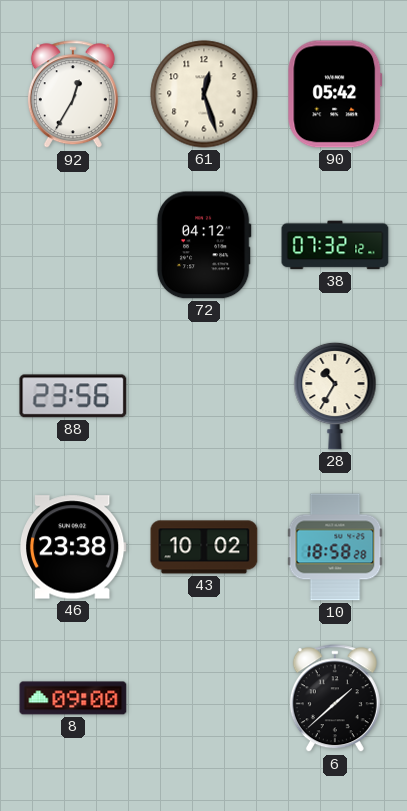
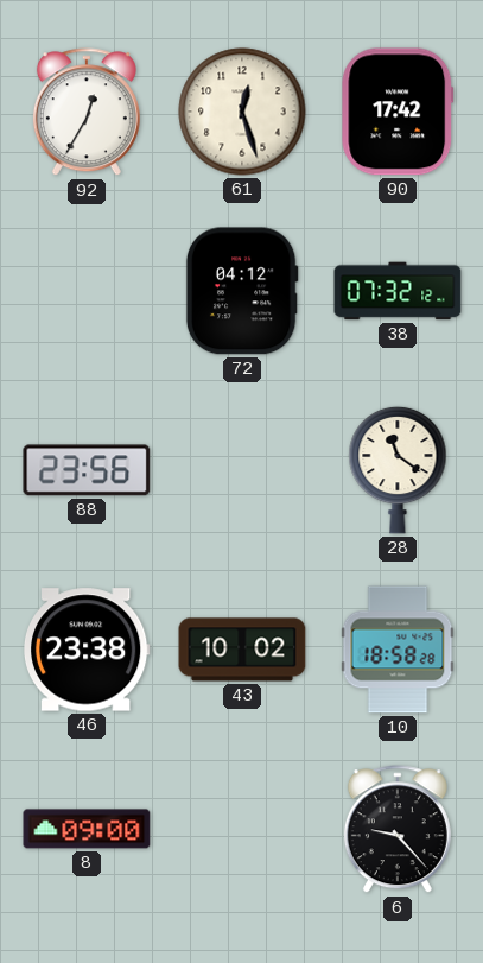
90: 05:42 -> 17:42 (398, 112)
28: 10:35 -> 11:21 (398, 470)
6: 1:38 -> 9:23 (398, 830)
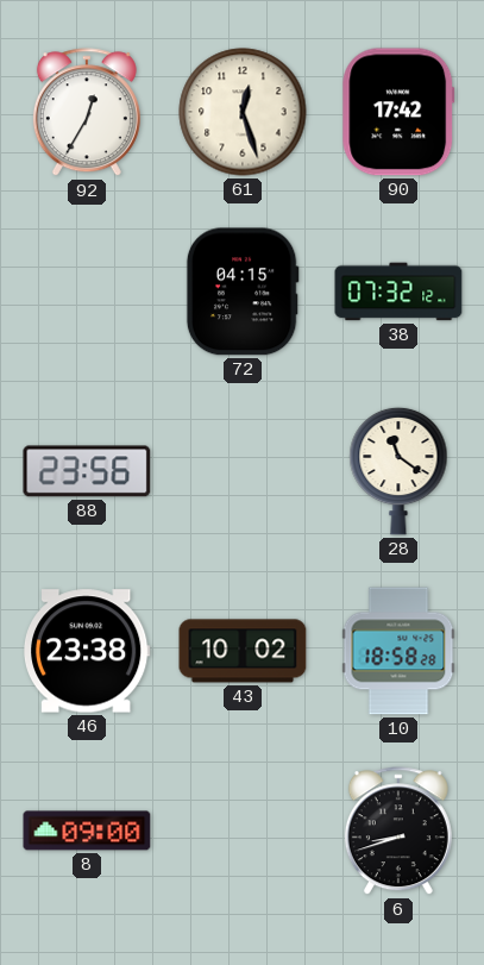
72: 04:12 -> 04:15 (243, 292)
6: 9:23 -> 8:42 (398, 832)
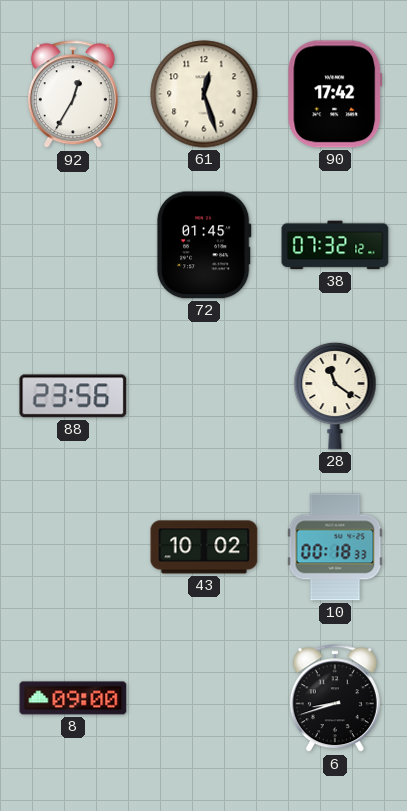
72: 04:15 -> 01:45 (204, 245)
46: 23:38 -> none (87, 651)
10: 18:58 -> 00:18 (335, 547)
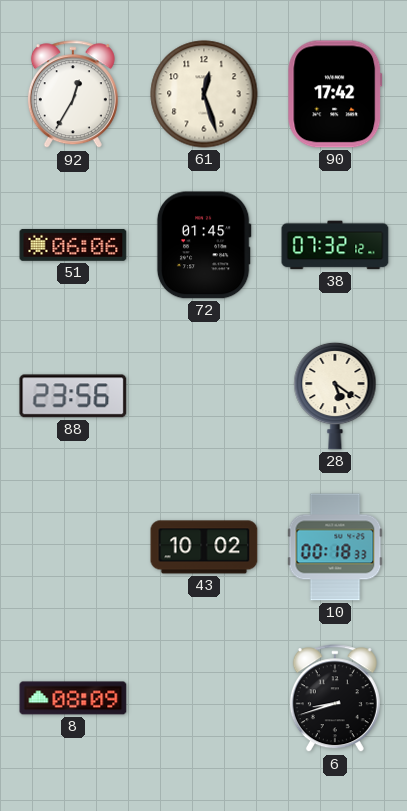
51: none -> 06:06 (73, 245)
28: 11:21 -> 5:21 (335, 396)
8: 09:00 -> 08:09 (73, 698)
